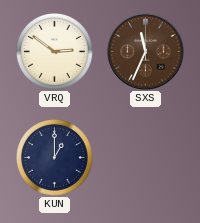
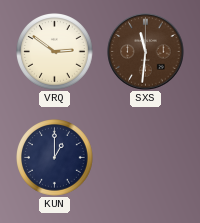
SXS: 11:34 -> 11:31 (146, 52)
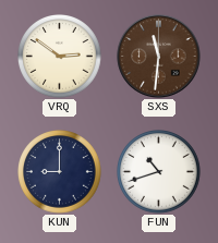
KUN: 1:00 -> 9:00 (60, 172)
FUN: none -> 10:42 (159, 172)
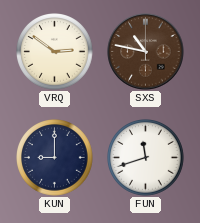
SXS: 11:31 -> 10:47 (146, 52)
FUN: 10:42 -> 11:42 (146, 158)
